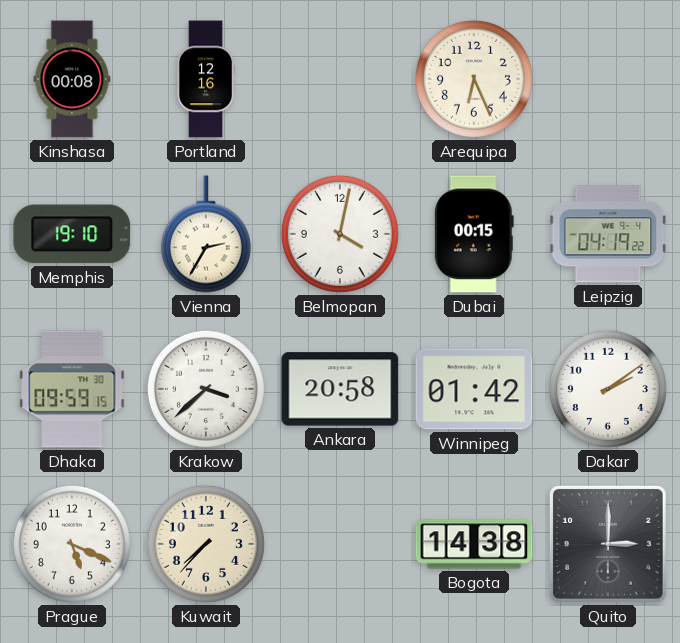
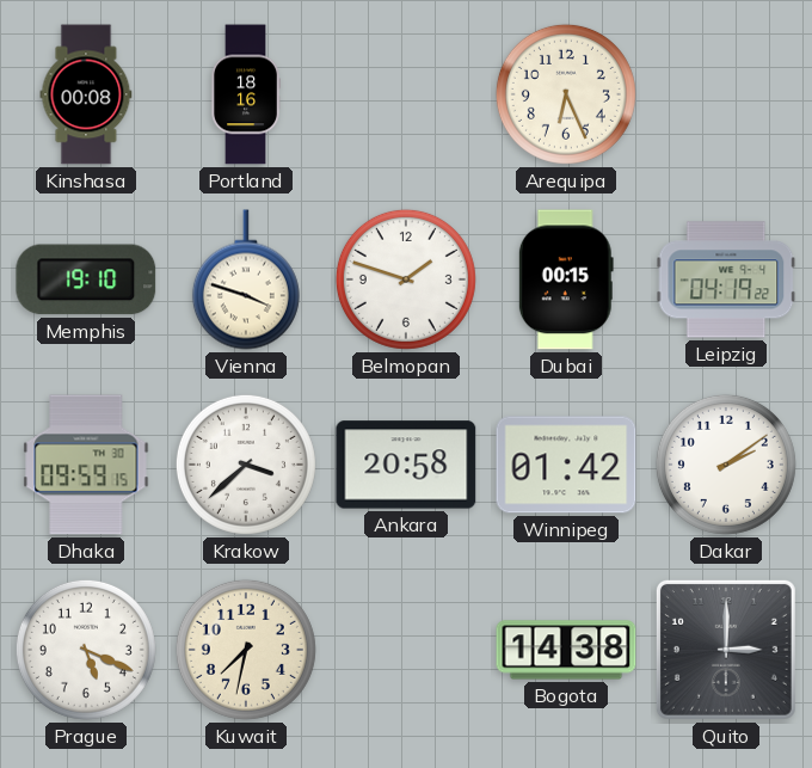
Portland: 12:16 -> 18:16 (246, 94)
Vienna: 2:35 -> 3:48 (246, 279)
Belmopan: 4:02 -> 1:48 (406, 279)
Kuwait: 7:37 -> 7:32 (246, 650)
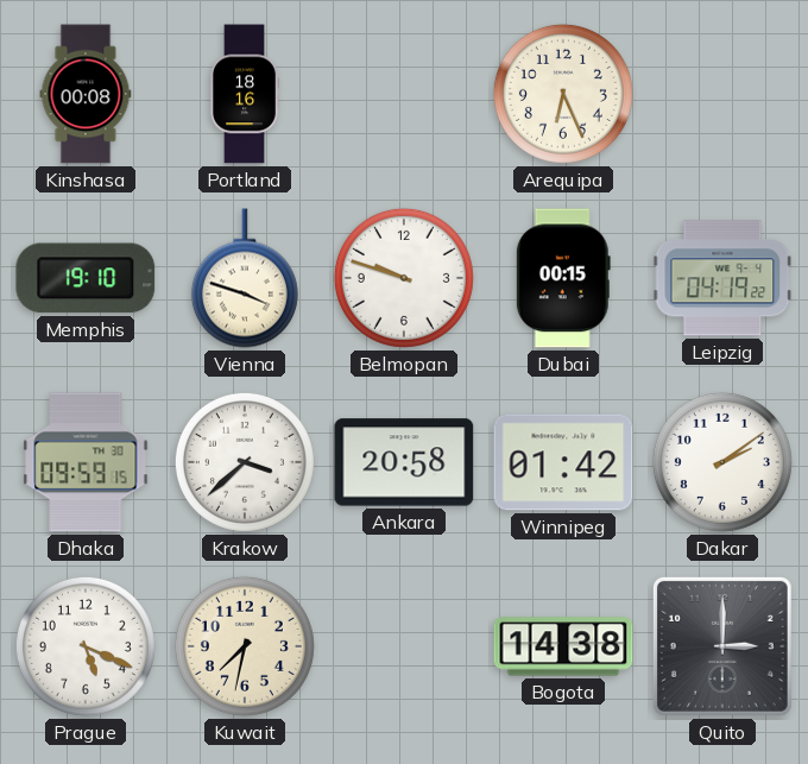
Belmopan: 1:48 -> 9:48 (404, 278)
